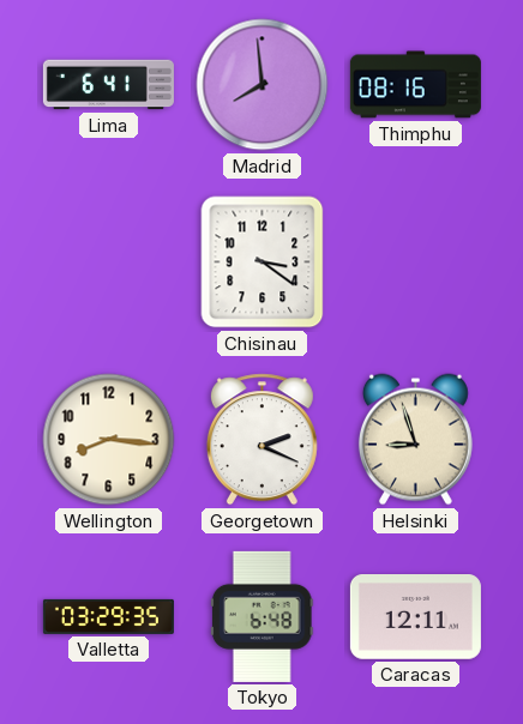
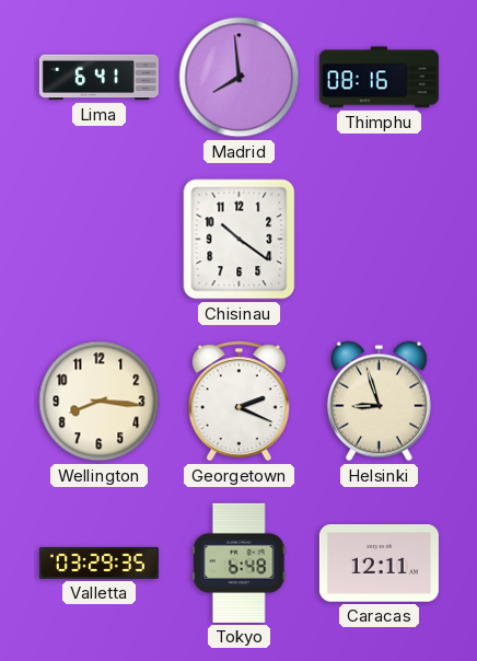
Chisinau: 3:21 -> 10:21 (240, 240)
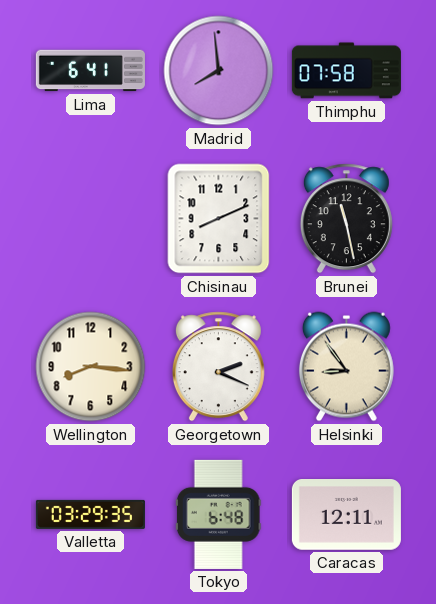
Thimphu: 08:16 -> 07:58 (346, 71)
Chisinau: 10:21 -> 8:11 (219, 219)
Brunei: none -> 11:28 (346, 219)
Helsinki: 8:57 -> 8:54 (346, 367)
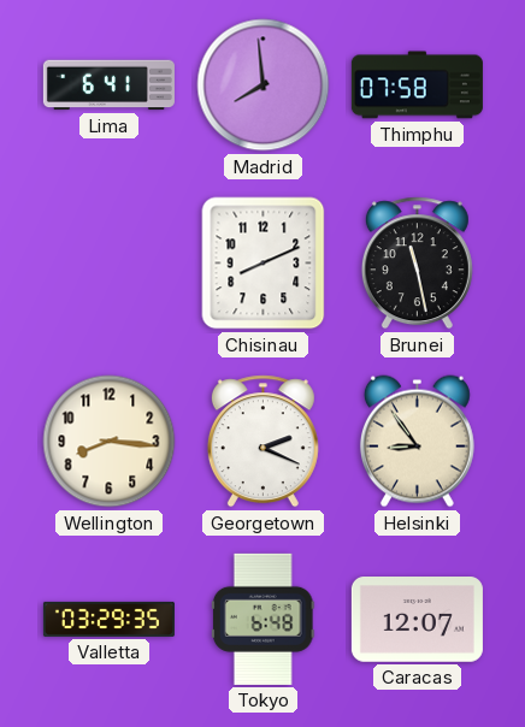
Caracas: 12:11 -> 12:07 (417, 620)
